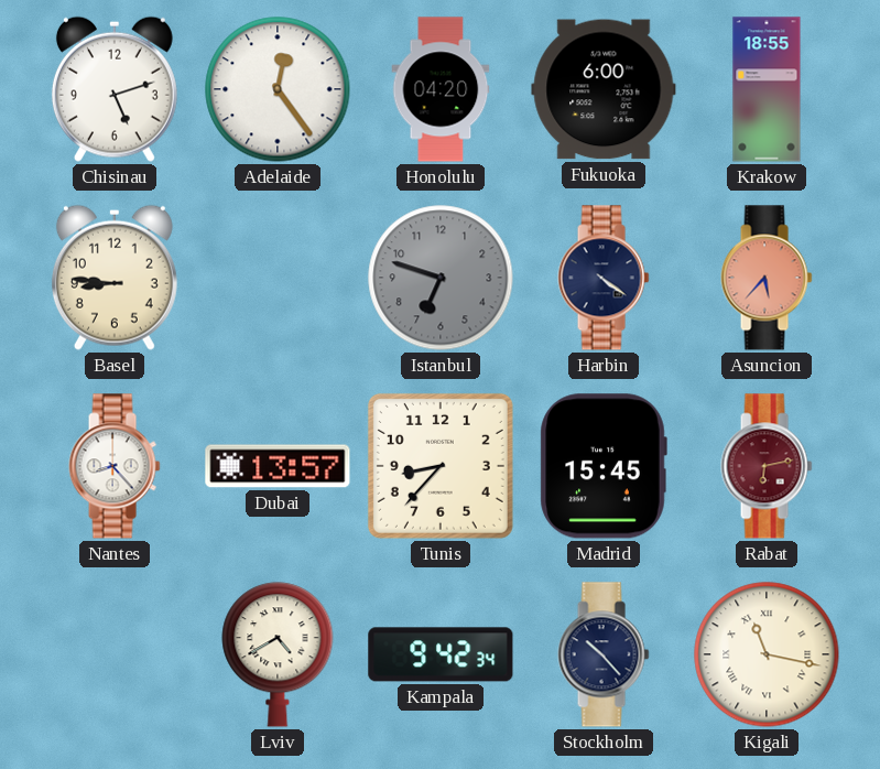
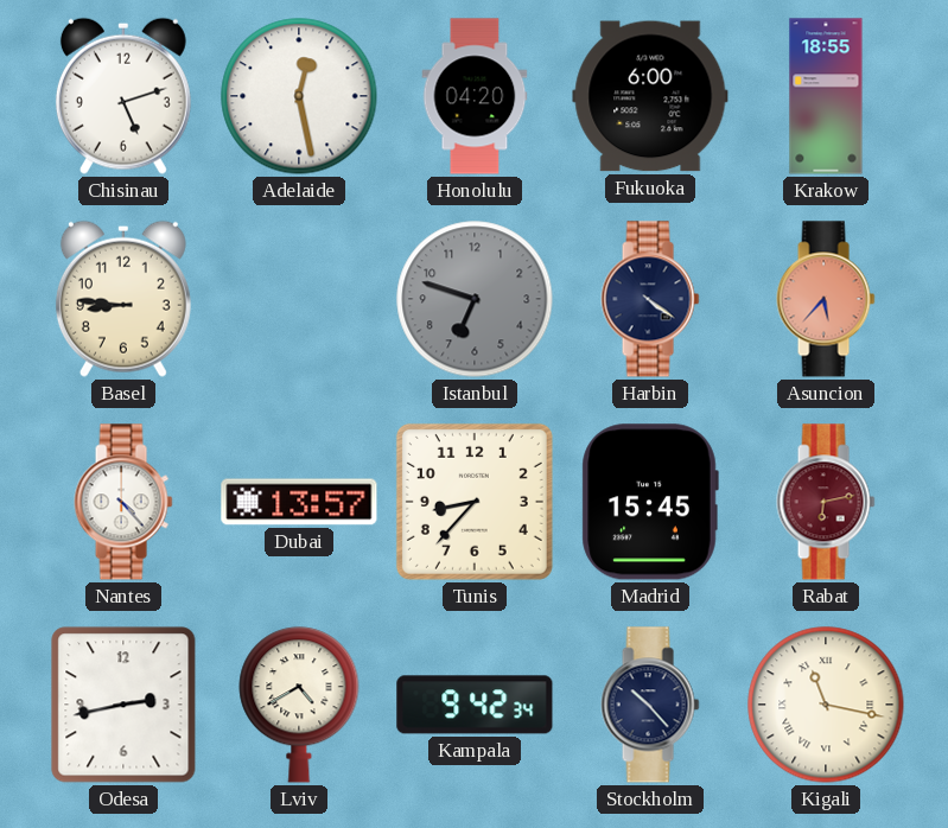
Adelaide: 12:24 -> 12:28 (299, 96)
Nantes: 8:23 -> 4:23 (123, 502)
Odesa: none -> 2:43 (123, 705)
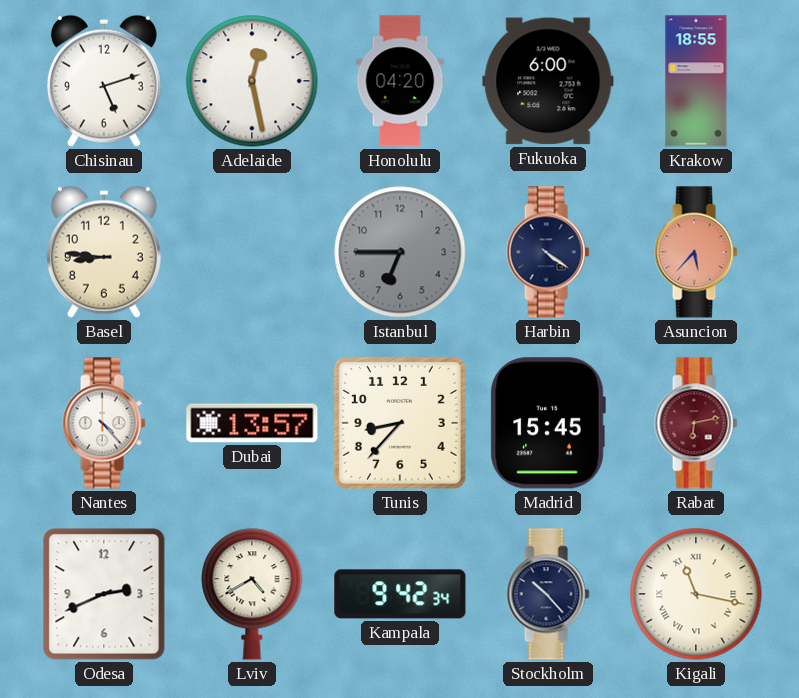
Istanbul: 6:48 -> 6:45 (400, 252)
Odesa: 2:43 -> 2:41 (104, 594)
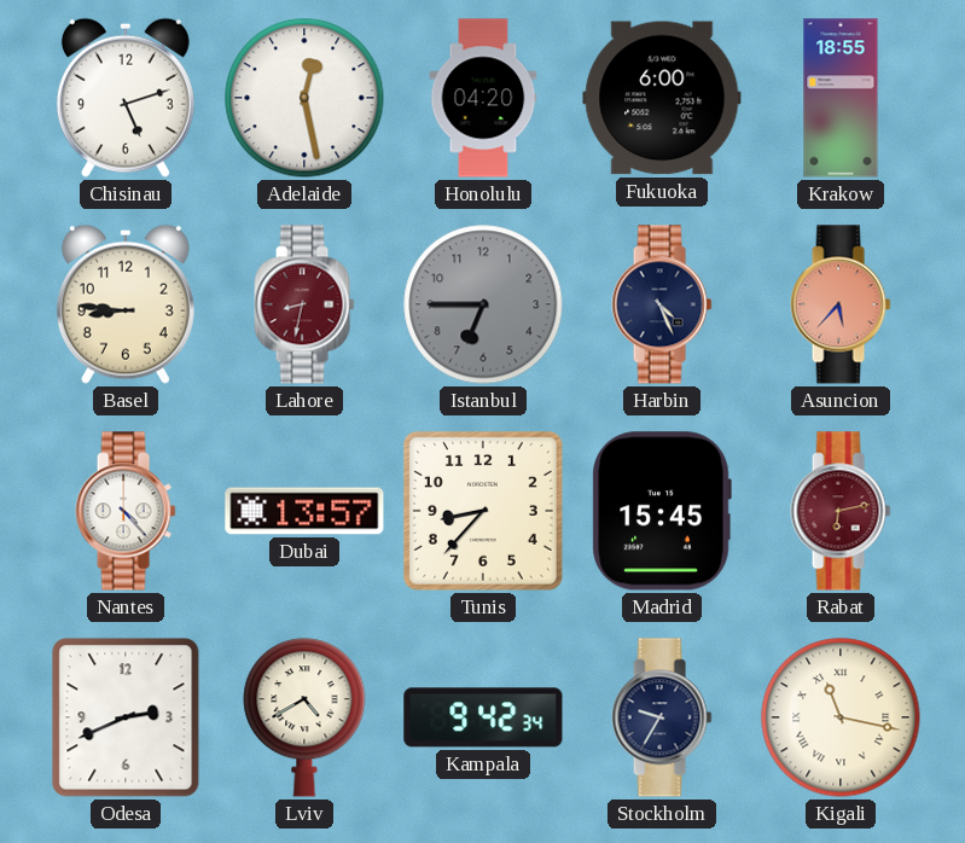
Lahore: none -> 8:32 (304, 304)
Harbin: 4:21 -> 4:26 (662, 304)
Stockholm: 10:23 -> 9:35 (662, 717)
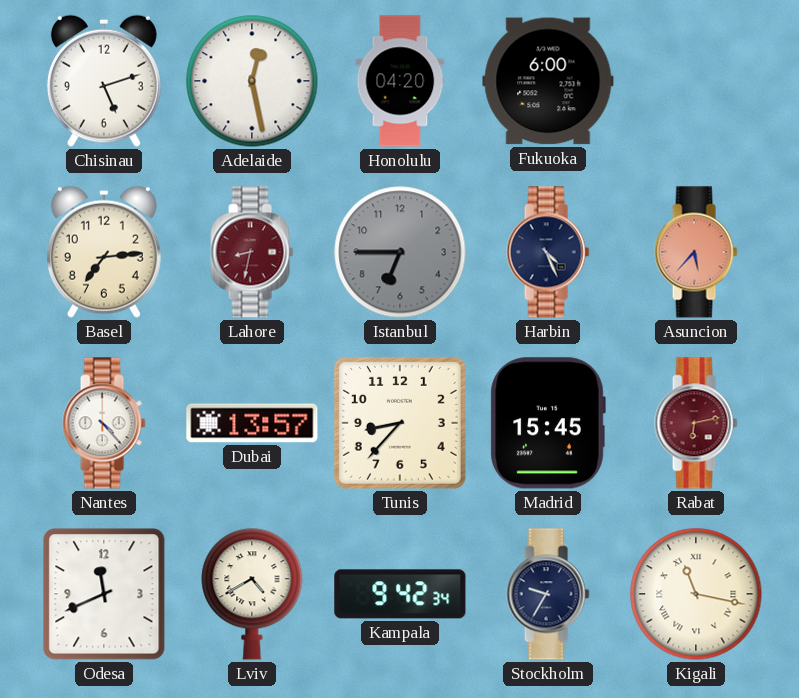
Krakow: 18:55 -> none (841, 98)
Basel: 8:46 -> 7:14 (104, 252)
Odesa: 2:41 -> 11:41 (104, 594)
